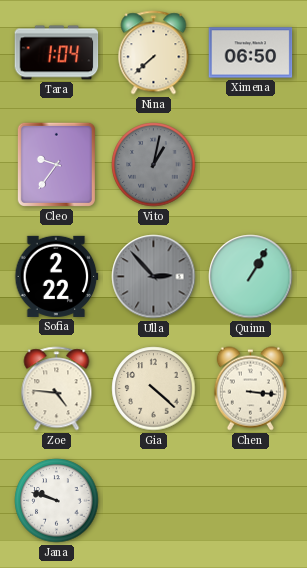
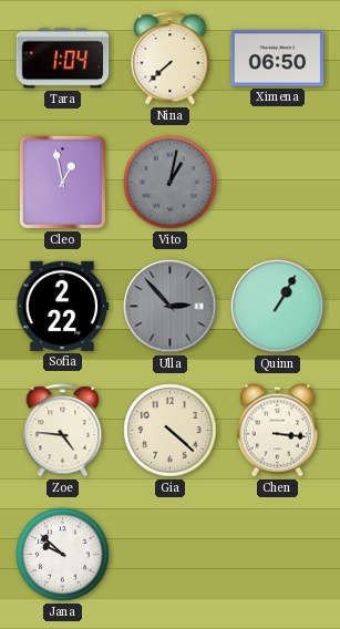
Cleo: 9:36 -> 12:58 (62, 182)
Jana: 9:48 -> 9:52 (63, 555)
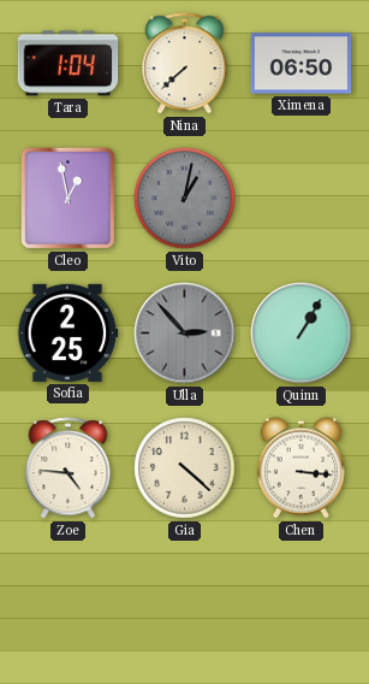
Sofia: 2:22 -> 2:25 (69, 332)
Jana: 9:52 -> none (63, 555)
